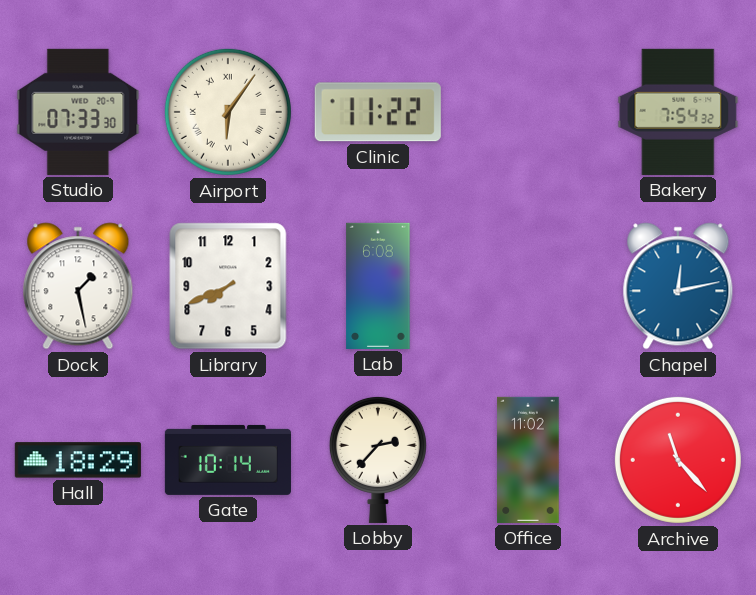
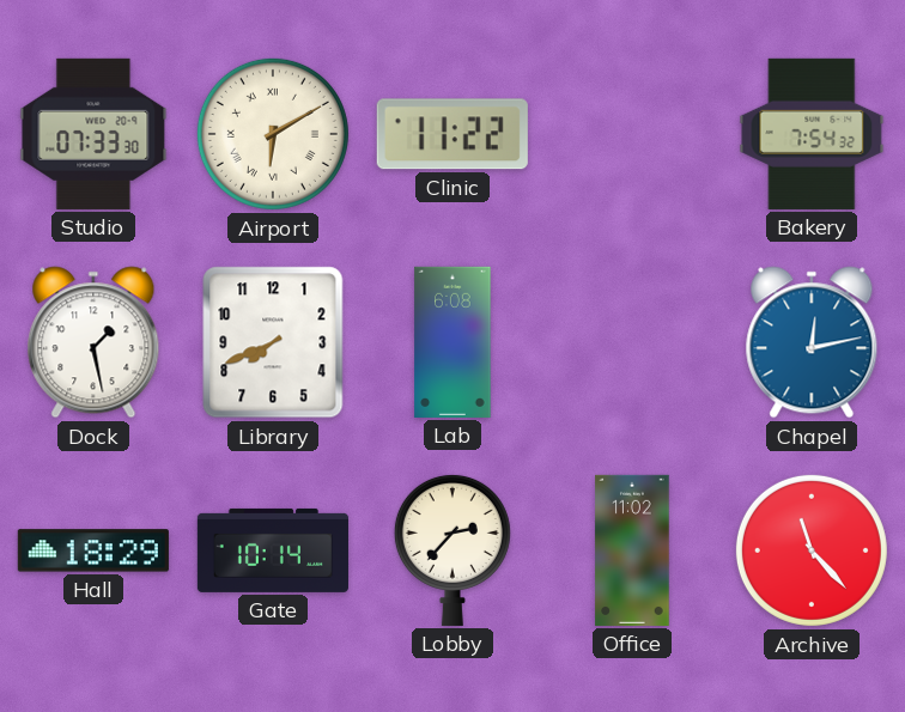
Airport: 6:06 -> 6:10 (273, 134)
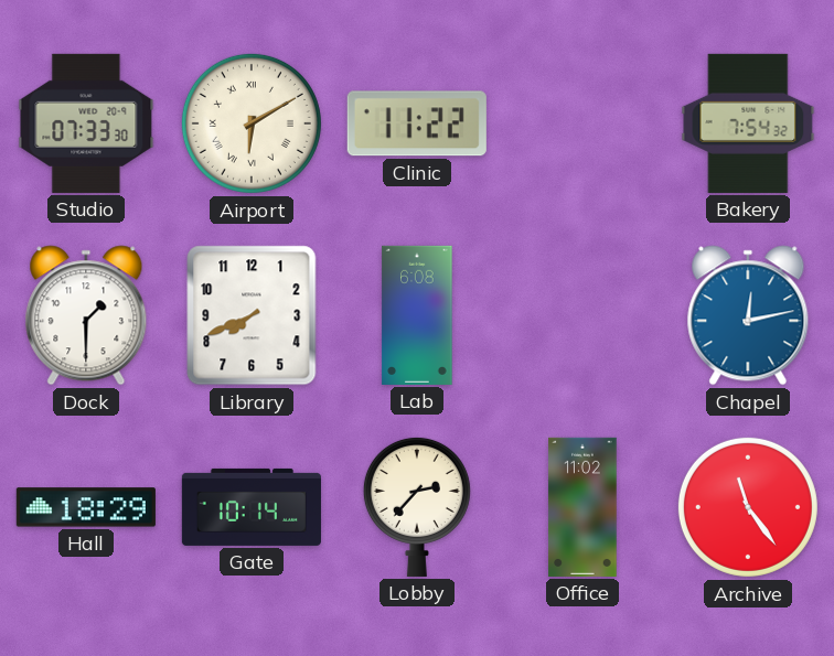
Dock: 1:28 -> 1:30 (86, 315)
Archive: 11:23 -> 11:24 (748, 507)
